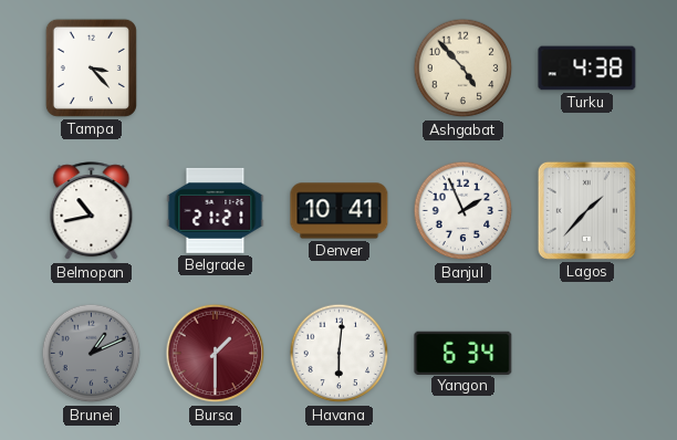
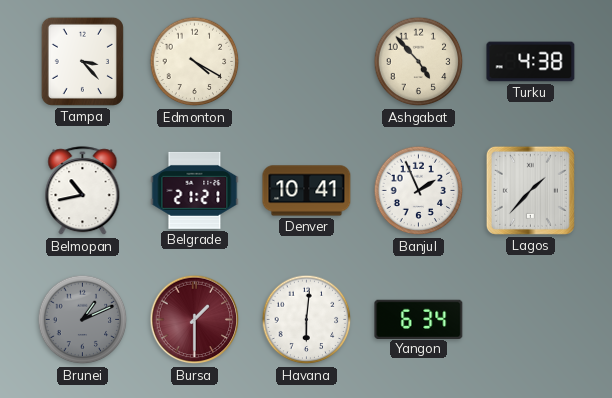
Edmonton: none -> 4:20 (195, 62)
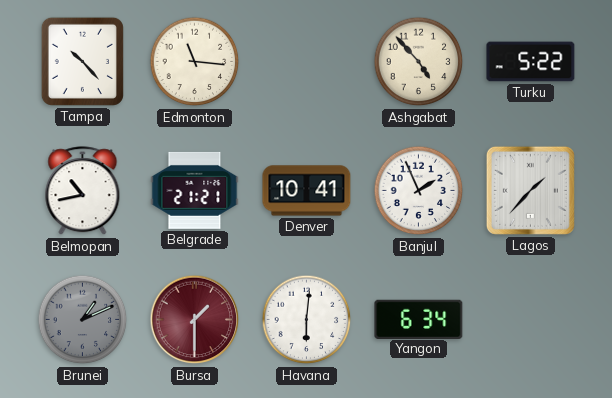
Tampa: 3:23 -> 10:23 (82, 61)
Edmonton: 4:20 -> 11:16 (195, 62)
Turku: 4:38 -> 5:22 (531, 62)
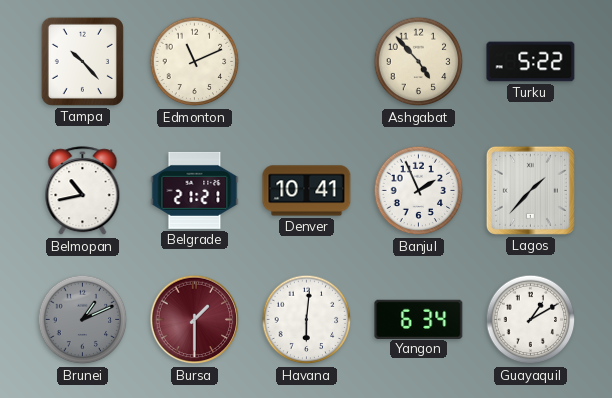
Edmonton: 11:16 -> 11:11 (195, 62)
Guayaquil: none -> 1:10 (531, 320)
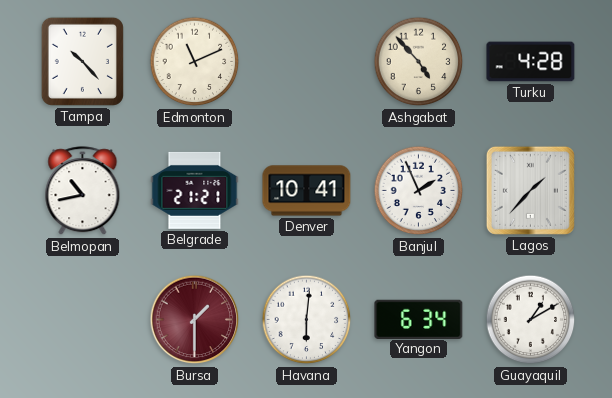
Turku: 5:22 -> 4:28 (531, 62)
Brunei: 1:11 -> none (83, 320)
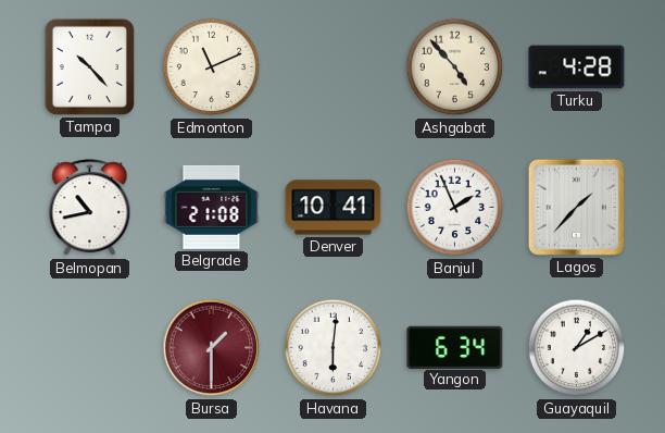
Belgrade: 21:21 -> 21:08 (212, 207)
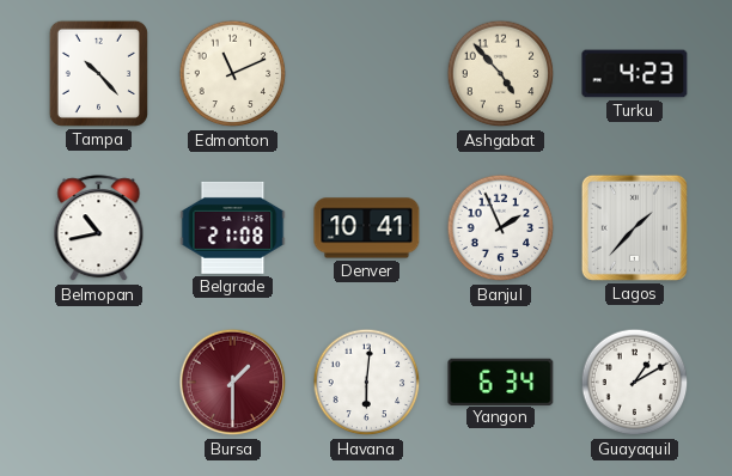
Turku: 4:28 -> 4:23 (635, 74)
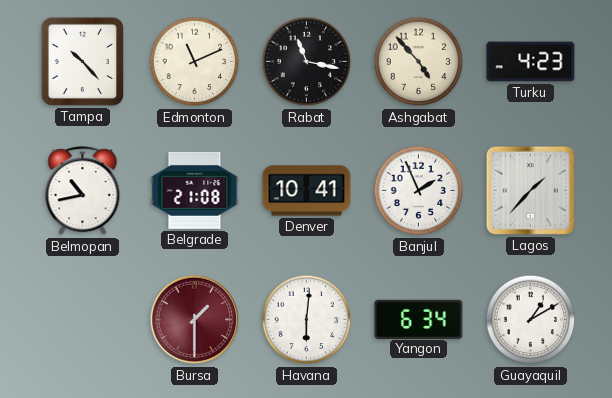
Rabat: none -> 11:17 (307, 62)
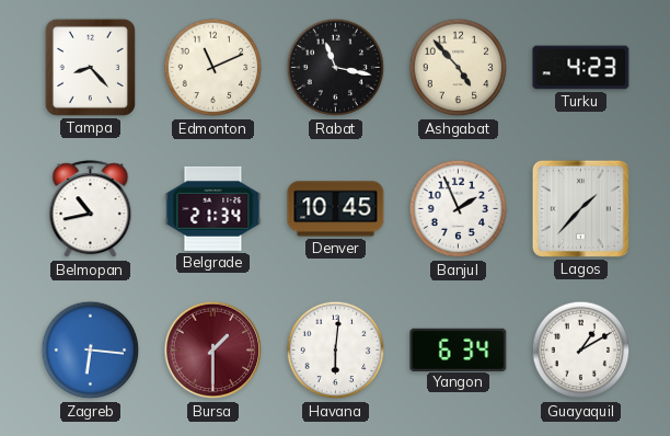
Tampa: 10:23 -> 8:23 (90, 67)
Belgrade: 21:08 -> 21:34 (213, 208)
Denver: 10:41 -> 10:45 (336, 209)
Zagreb: none -> 6:16 (91, 351)
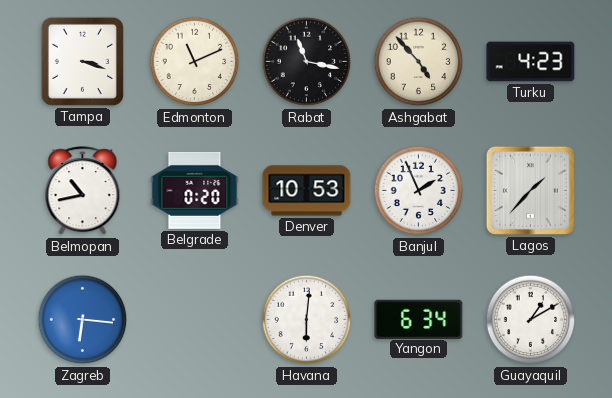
Tampa: 8:23 -> 3:18 (82, 61)
Belgrade: 21:34 -> 0:20 (195, 190)
Denver: 10:45 -> 10:53 (307, 191)
Bursa: 1:30 -> none (213, 351)
